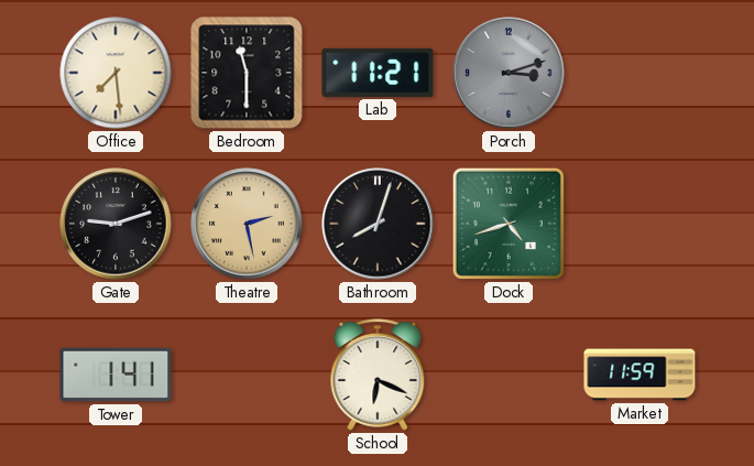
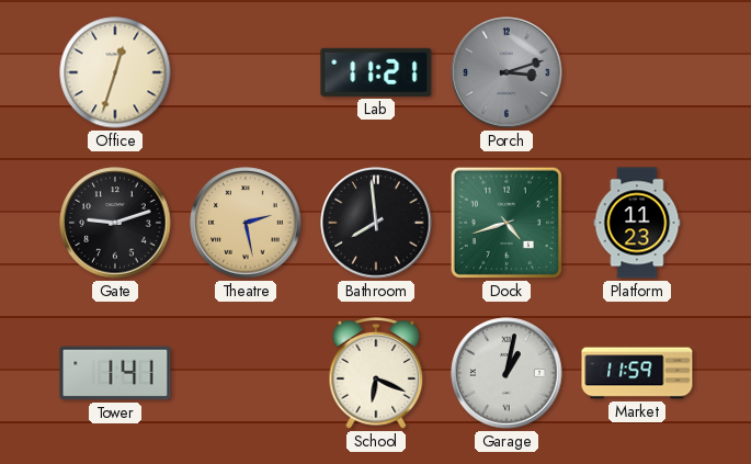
Office: 7:29 -> 12:33 (115, 72)
Bedroom: 11:30 -> none (247, 73)
Bathroom: 8:03 -> 7:59 (376, 223)
Platform: none -> 11:23 (637, 223)
Garage: none -> 1:02 (507, 373)
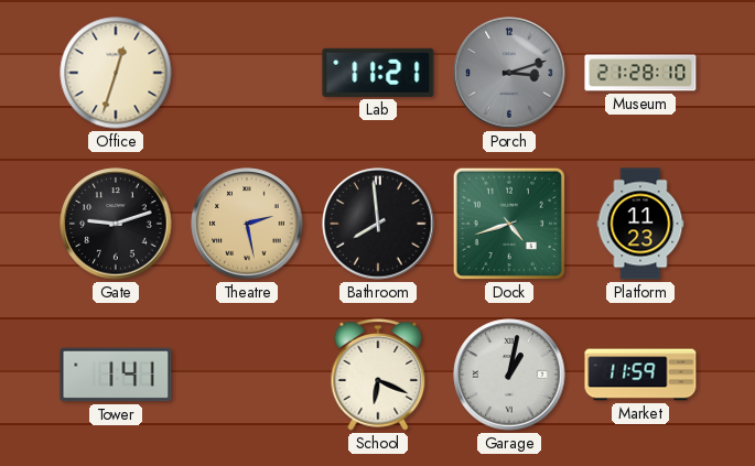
Museum: none -> 21:28 (640, 73)
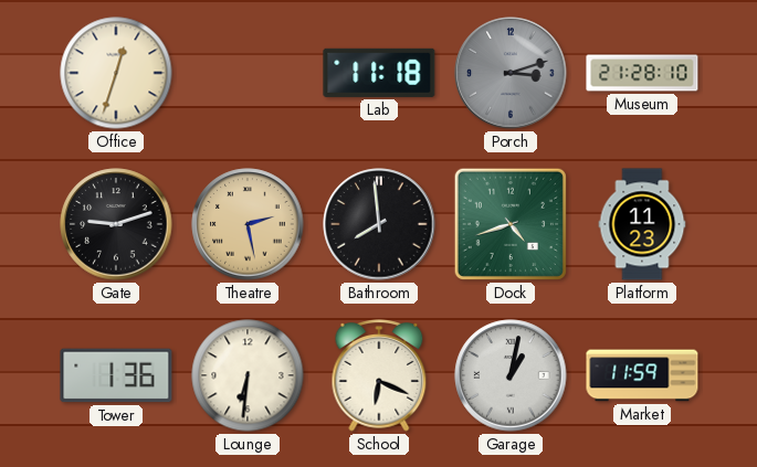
Lab: 11:21 -> 11:18 (379, 73)
Tower: 1:41 -> 1:36 (116, 375)
Lounge: none -> 6:31 (248, 375)
